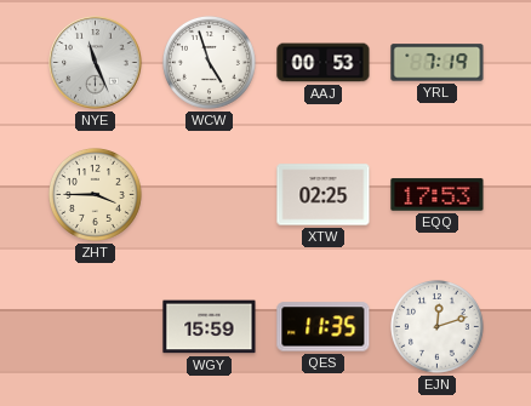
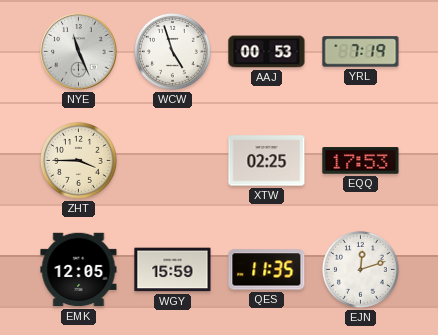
EMK: none -> 12:05 (79, 270)
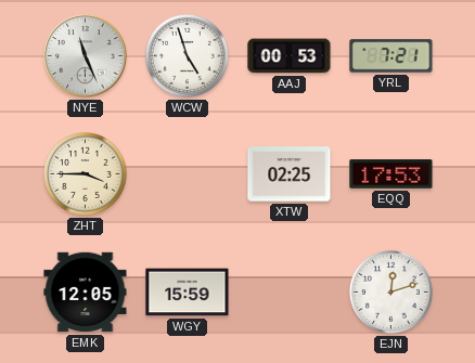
YRL: 7:19 -> 7:21 (391, 56)
QES: 11:35 -> none (267, 270)
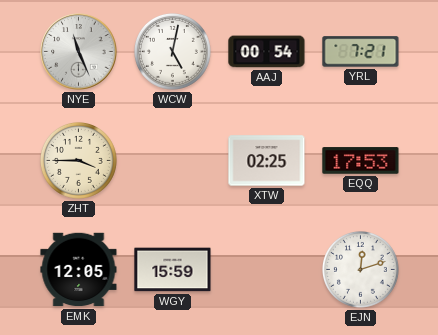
WCW: 4:57 -> 5:02 (172, 51)
AAJ: 00:53 -> 00:54 (267, 52)
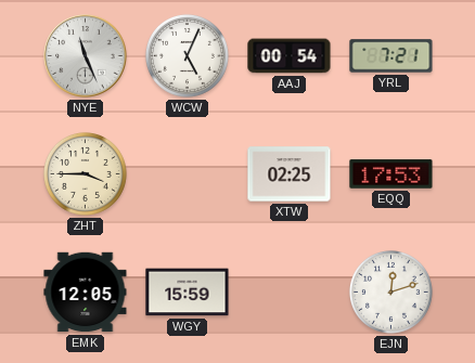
WCW: 5:02 -> 5:04 (187, 55)
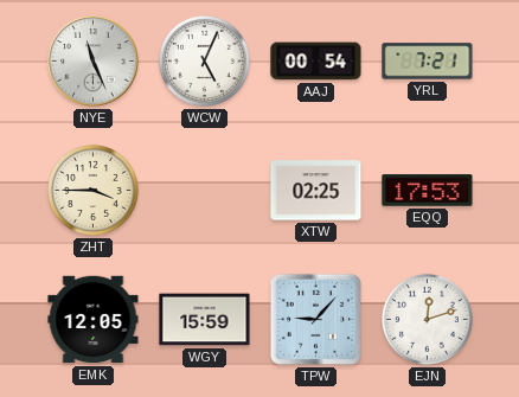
TPW: none -> 9:07 (315, 319)
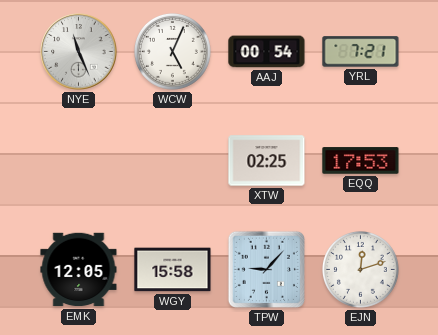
ZHT: 3:45 -> none (92, 190)
WGY: 15:59 -> 15:58 (173, 270)
